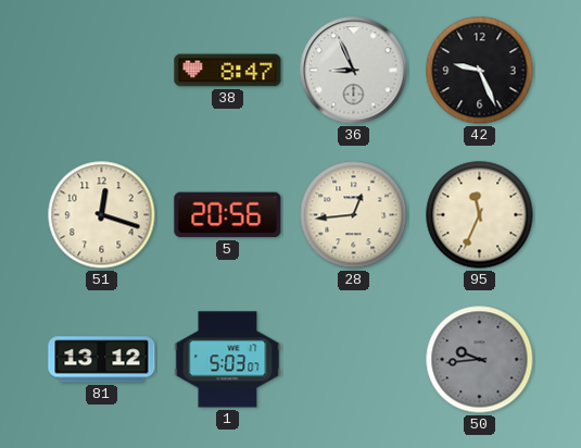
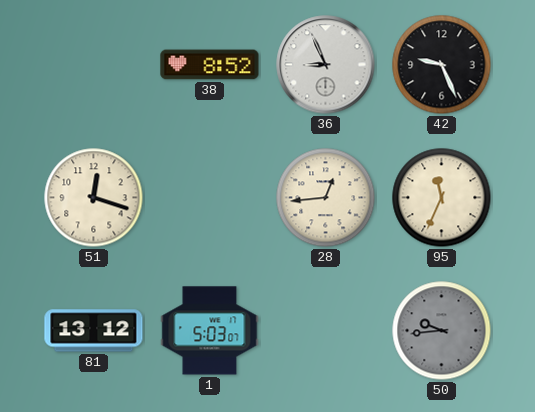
38: 8:47 -> 8:52 (210, 65)
5: 20:56 -> none (228, 215)
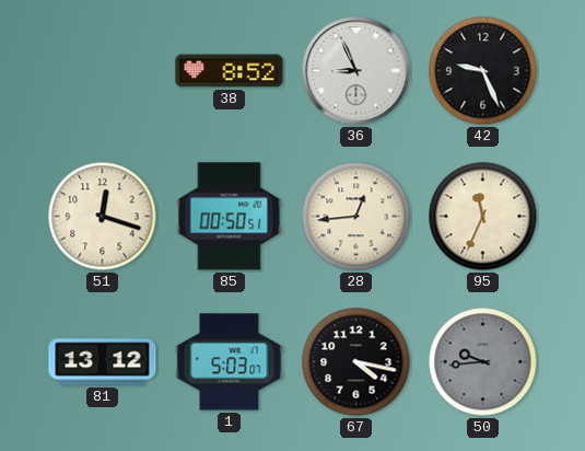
85: none -> 00:50 (230, 217)
67: none -> 4:17 (356, 362)
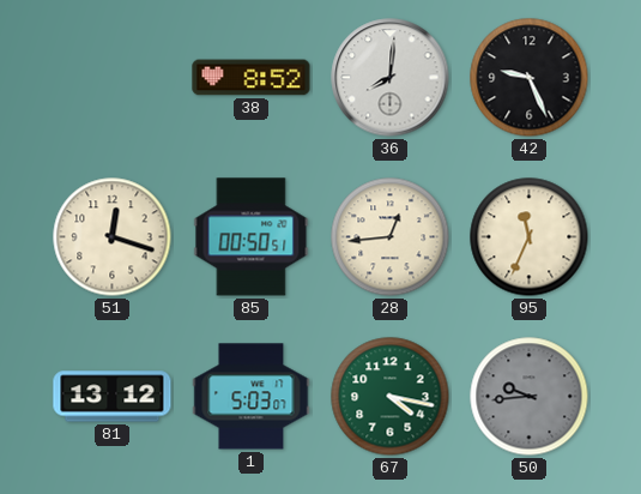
36: 8:56 -> 8:01 (391, 78)
67 dial: black -> green (391, 397)
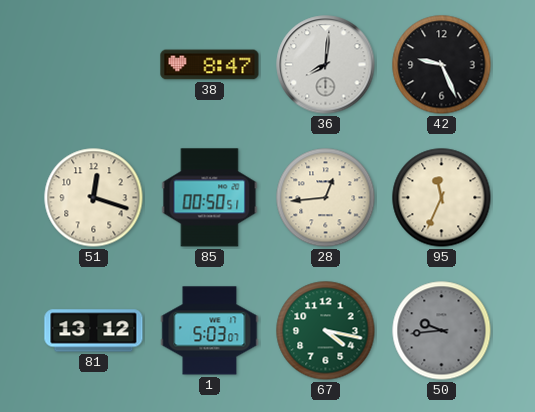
38: 8:52 -> 8:47 (210, 65)
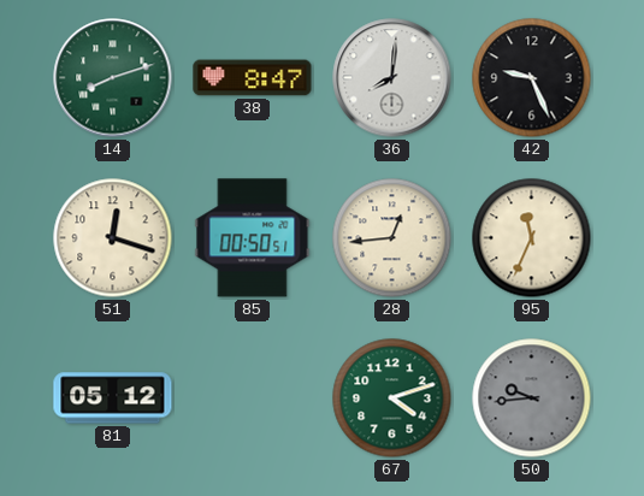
14: none -> 8:12 (113, 78)
81: 13:12 -> 05:12 (113, 398)
1: 5:03 -> none (210, 331)
67: 4:17 -> 4:12 (392, 398)
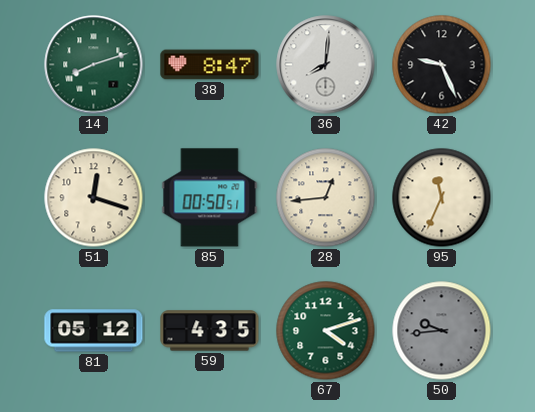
59: none -> 4:35 (210, 331)
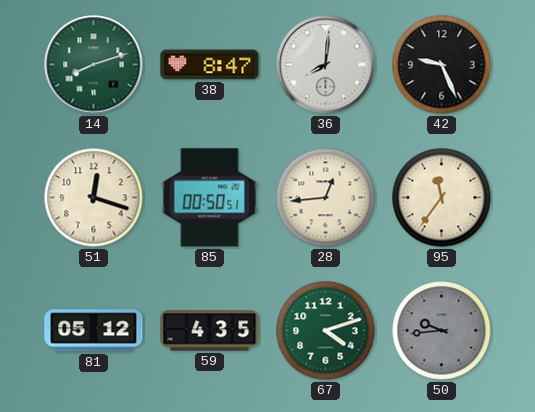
95: 11:34 -> 11:36 (442, 198)
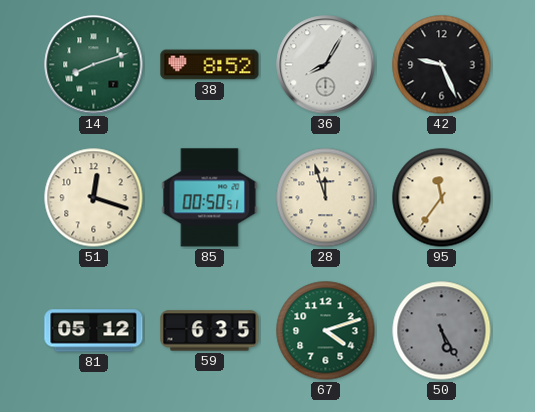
38: 8:47 -> 8:52 (210, 65)
36: 8:01 -> 8:05 (326, 65)
28: 12:44 -> 11:57 (326, 198)
59: 4:35 -> 6:35 (210, 331)
50: 9:44 -> 5:25 (442, 331)
